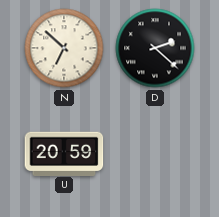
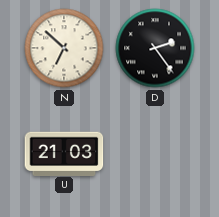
D: 2:22 -> 2:24 (155, 48)
U: 20:59 -> 21:03 (64, 153)
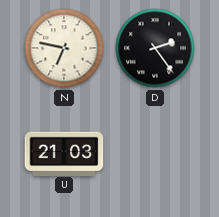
N: 6:52 -> 6:47 (64, 48)
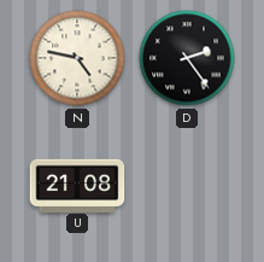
N: 6:47 -> 4:47 (77, 58)
U: 21:03 -> 21:08 (77, 185)
